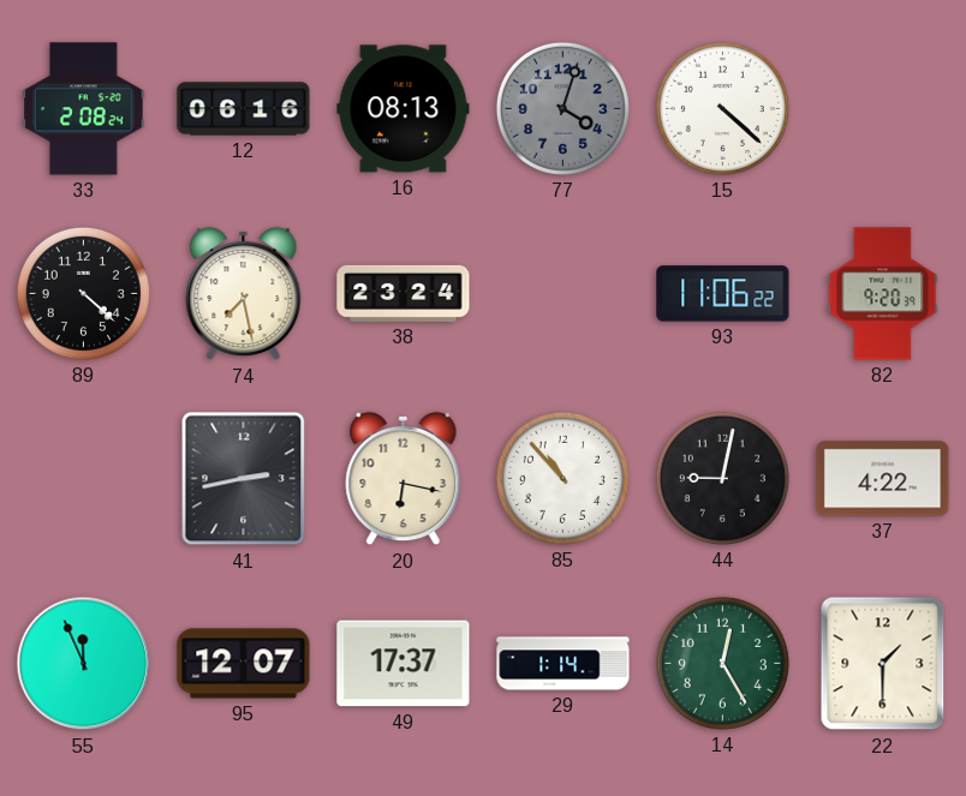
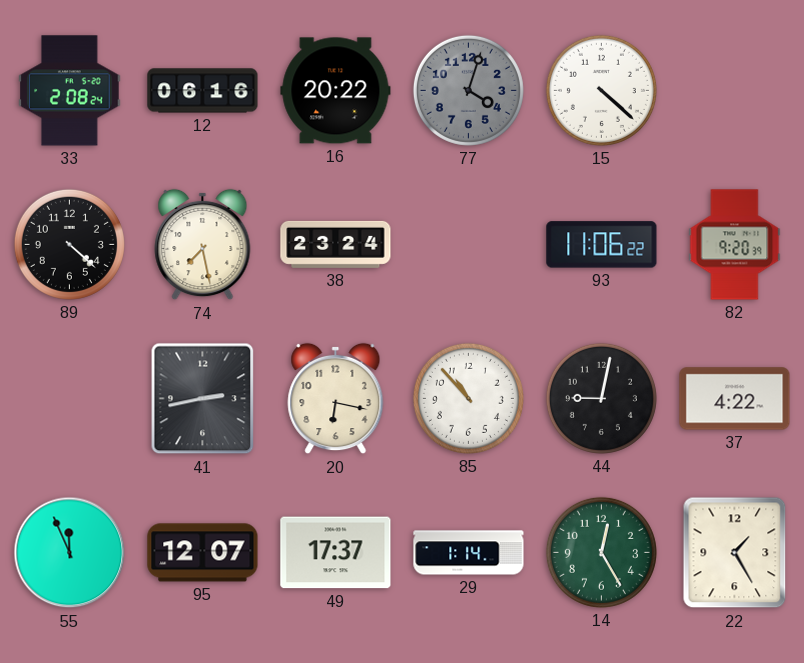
16: 08:13 -> 20:22 (336, 91)
22: 1:30 -> 1:25 (735, 553)
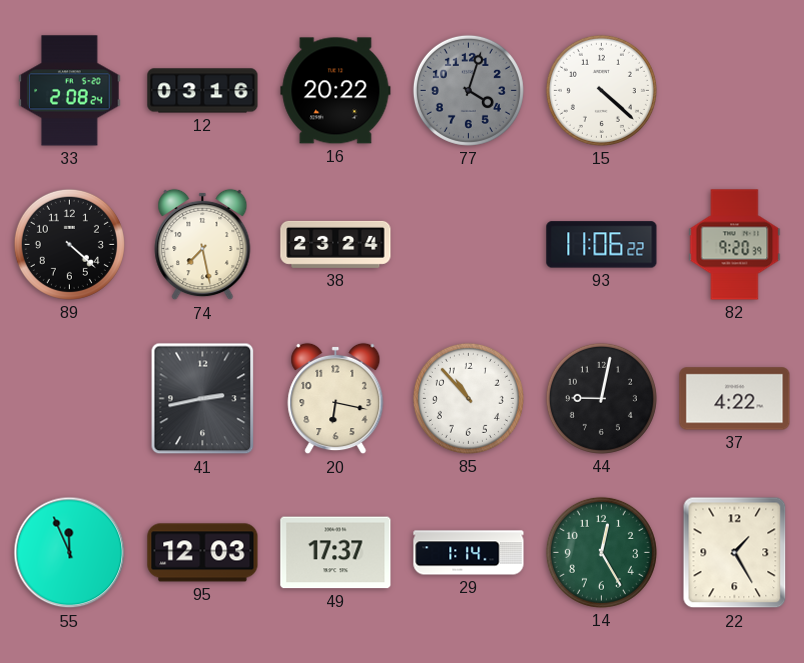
12: 06:16 -> 03:16 (203, 91)
95: 12:07 -> 12:03 (203, 553)
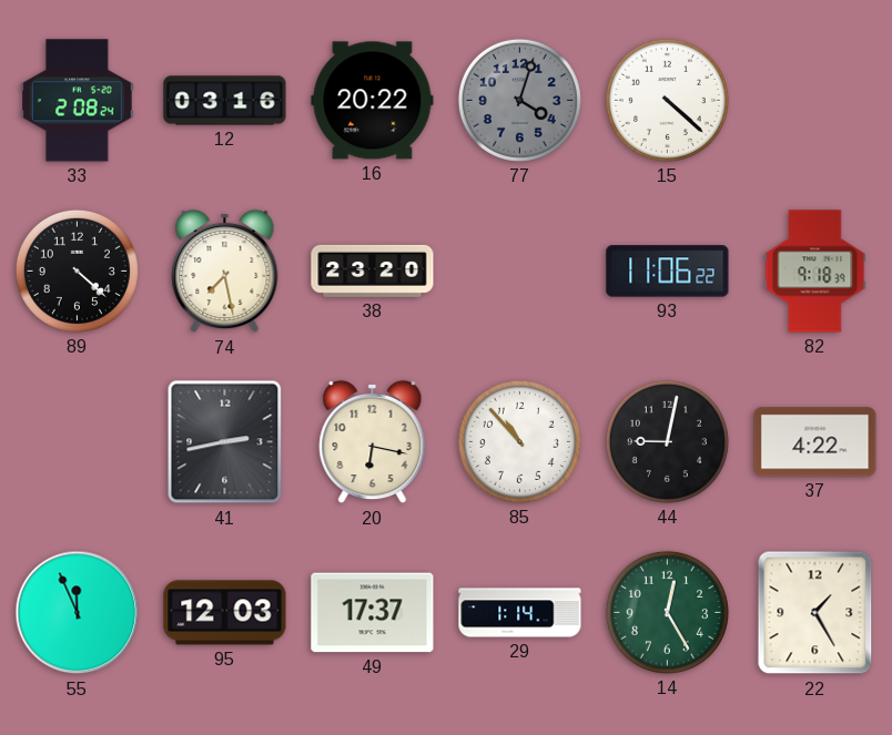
38: 23:24 -> 23:20 (373, 270)
82: 9:20 -> 9:18 (815, 272)
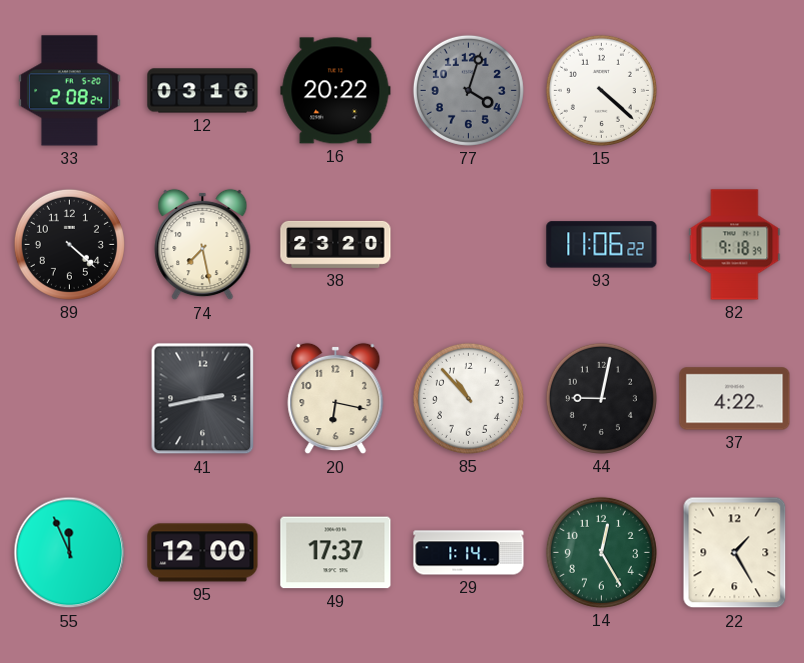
95: 12:03 -> 12:00 (203, 553)
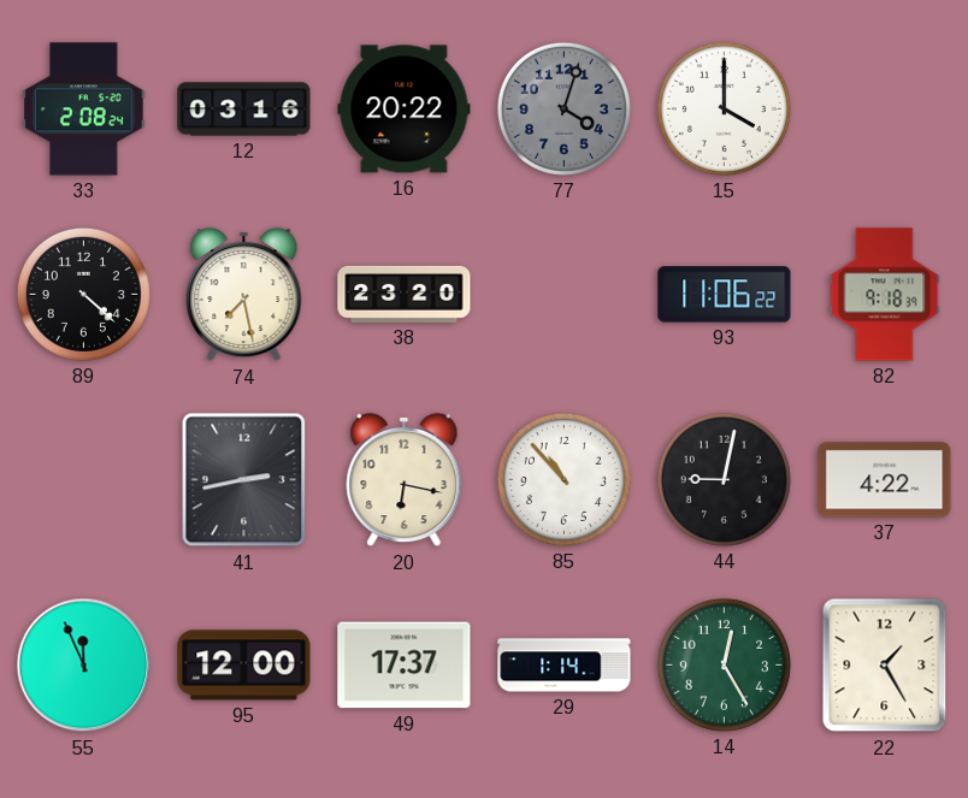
15: 4:22 -> 4:00 (724, 108)
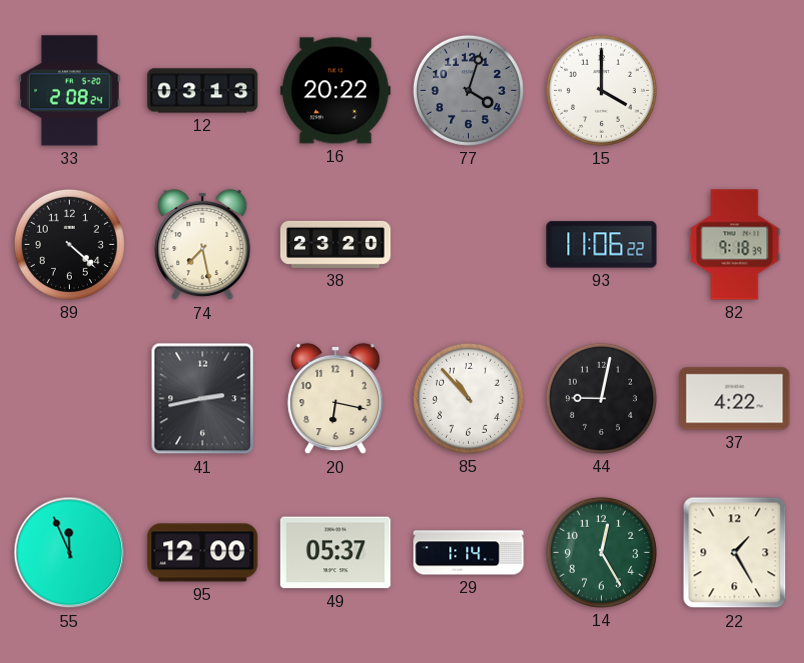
12: 03:16 -> 03:13 (203, 91)
49: 17:37 -> 05:37 (336, 553)
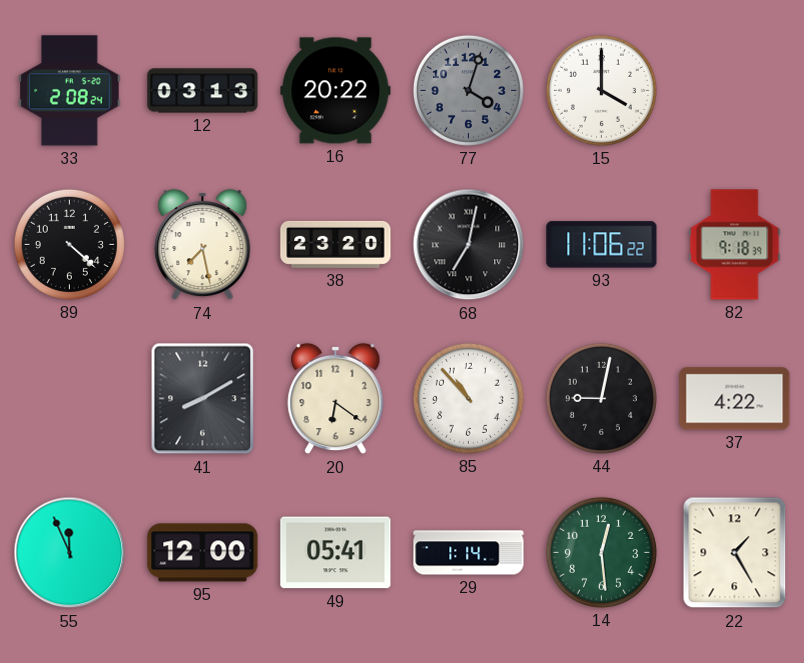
68: none -> 7:02 (469, 245)
41: 2:43 -> 8:10 (203, 399)
20: 6:17 -> 6:21 (336, 399)
49: 05:37 -> 05:41 (336, 553)
14: 12:25 -> 12:29 (601, 552)
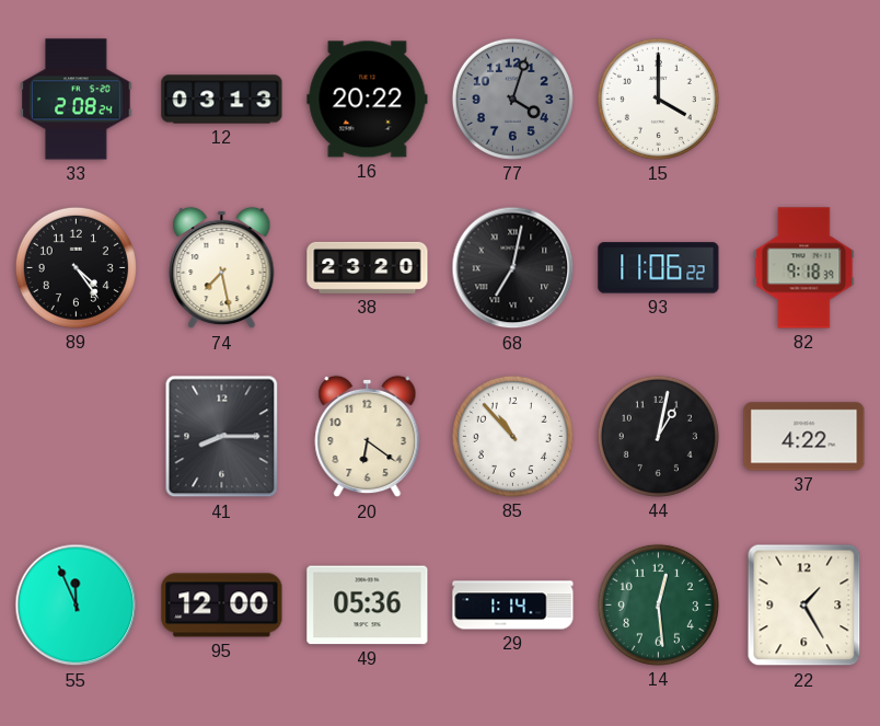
89: 4:22 -> 4:24 (76, 267)
41: 8:10 -> 8:15 (222, 437)
44: 9:02 -> 1:02 (658, 436)
49: 05:41 -> 05:36 (368, 606)
